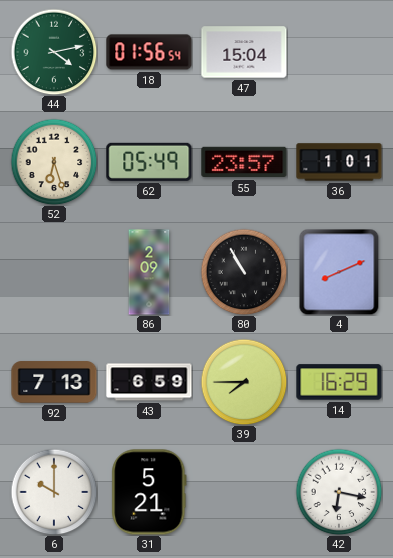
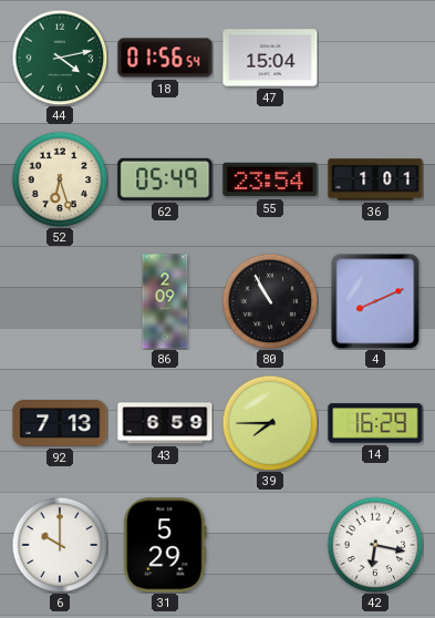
55: 23:57 -> 23:54 (270, 179)
31: 5:21 -> 5:29 (165, 545)
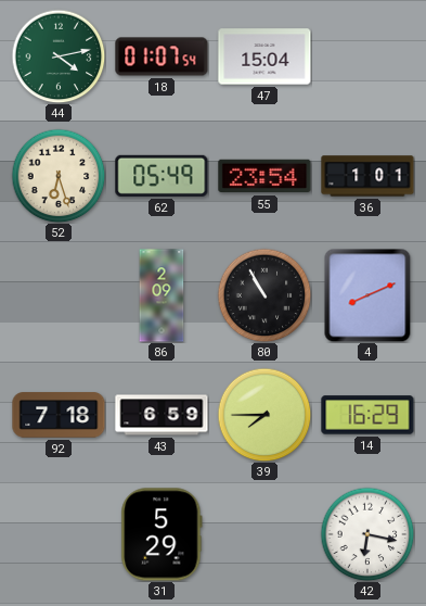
18: 01:56 -> 01:07 (162, 56)
92: 7:13 -> 7:18 (59, 415)
6: 10:00 -> none (60, 545)
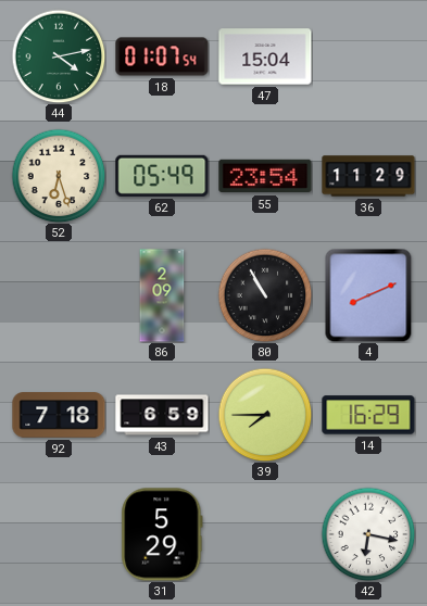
36: 1:01 -> 11:29 (368, 176)
